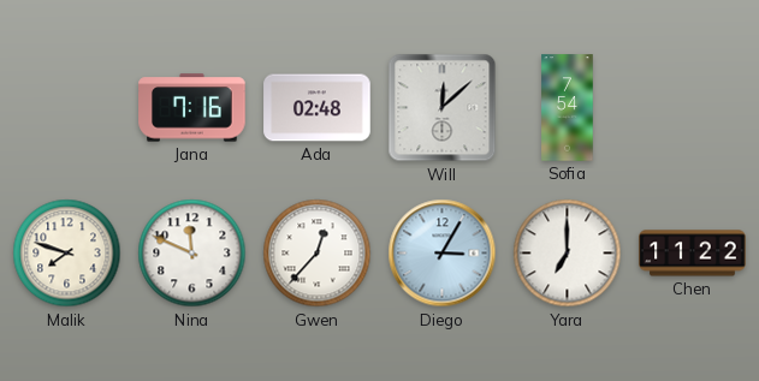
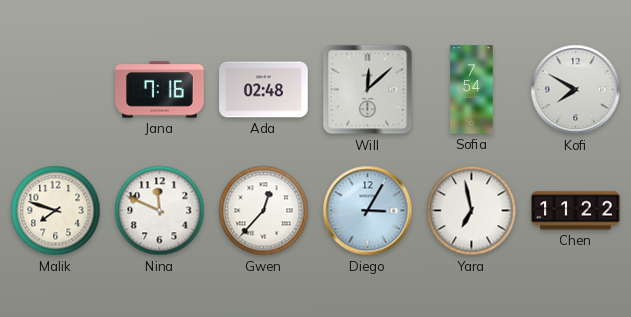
Kofi: none -> 7:50 (576, 90)
Yara: 7:00 -> 6:58 (472, 211)
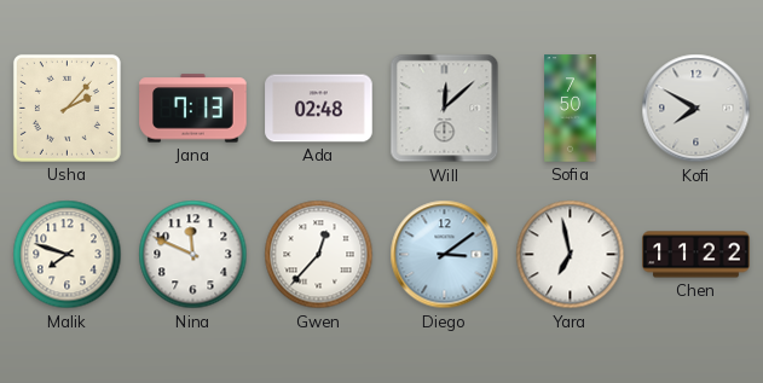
Usha: none -> 2:07 (67, 108)
Jana: 7:16 -> 7:13 (193, 109)
Sofia: 7:54 -> 7:50 (571, 109)
Diego: 3:05 -> 3:09 (445, 255)
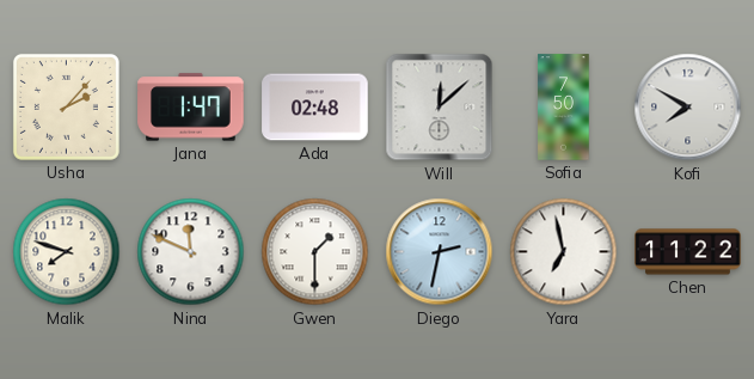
Jana: 7:13 -> 1:47 (191, 108)
Gwen: 12:37 -> 1:30 (315, 252)
Diego: 3:09 -> 2:32 (440, 252)
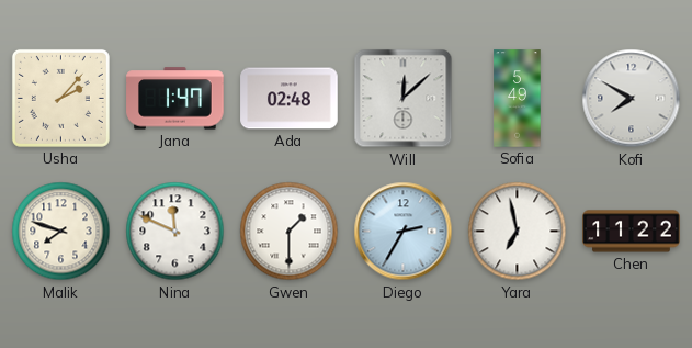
Sofia: 7:50 -> 5:49 (518, 99)
Diego: 2:32 -> 2:35 (404, 232)
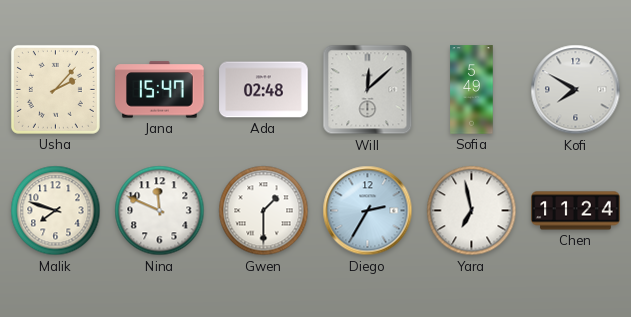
Jana: 1:47 -> 15:47 (160, 90)
Chen: 11:22 -> 11:24 (576, 211)
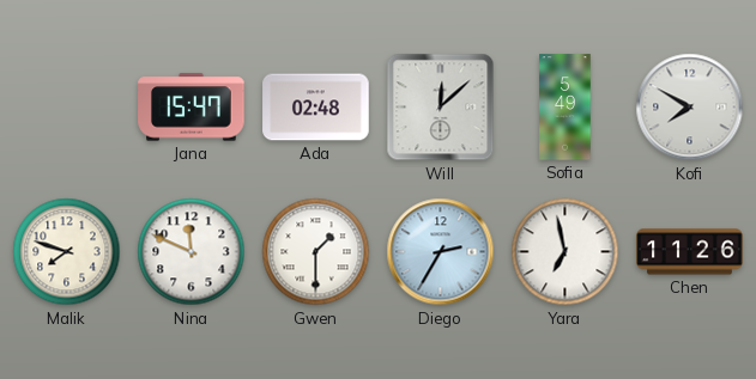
Usha: 2:07 -> none (55, 89)
Chen: 11:24 -> 11:26 (690, 252)
